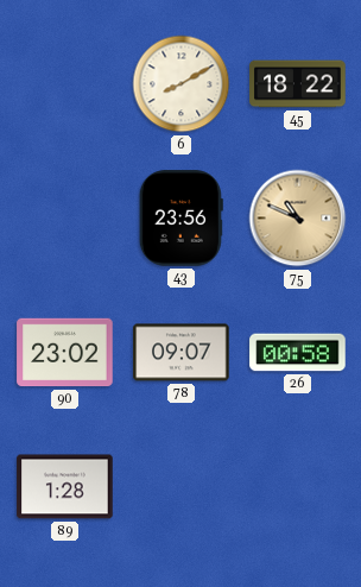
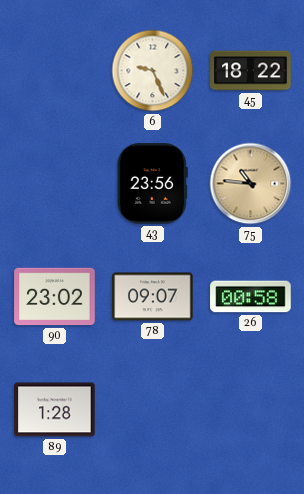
6: 8:10 -> 9:26 (153, 71)
75: 10:49 -> 10:46 (251, 184)
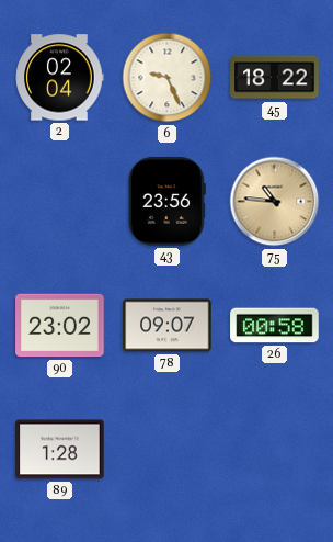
2: none -> 02:04 (59, 78)
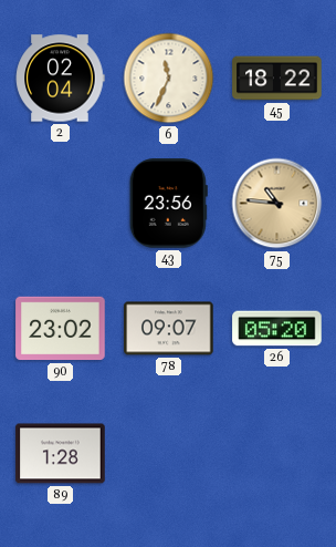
6: 9:26 -> 11:34 (169, 79)
26: 00:58 -> 05:20 (277, 329)
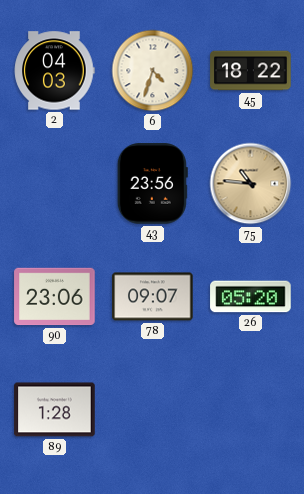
2: 02:04 -> 04:03 (54, 71)
6: 11:34 -> 4:33 (153, 71)
90: 23:02 -> 23:06 (55, 297)
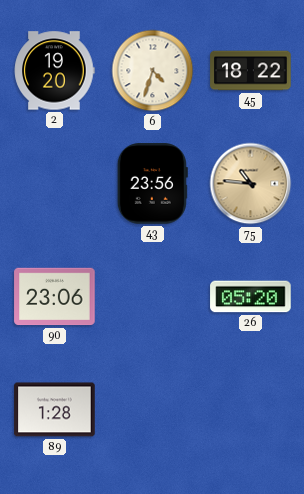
2: 04:03 -> 19:20 (54, 71)
78: 09:07 -> none (153, 297)
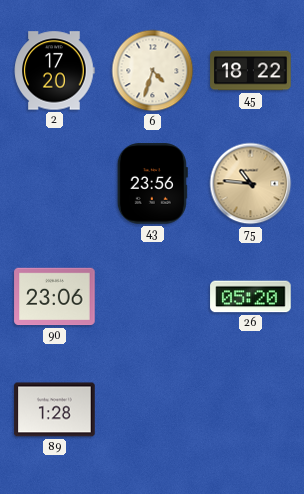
2: 19:20 -> 17:20 (54, 71)
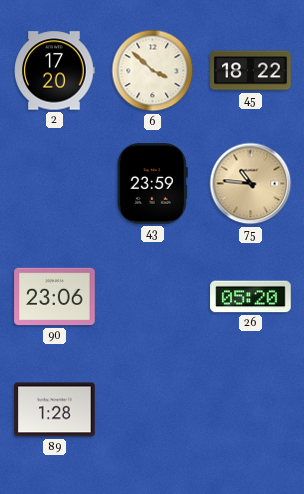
6: 4:33 -> 3:52 (153, 71)
43: 23:56 -> 23:59 (152, 184)
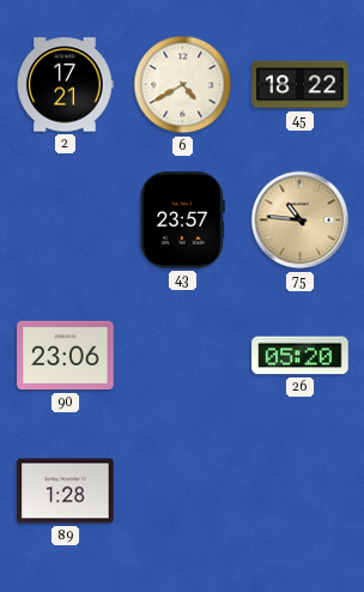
2: 17:20 -> 17:21 (65, 85)
6: 3:52 -> 4:40 (183, 85)
43: 23:59 -> 23:57 (182, 221)
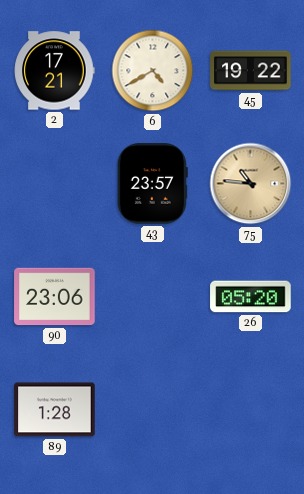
45: 18:22 -> 19:22 (251, 71)
